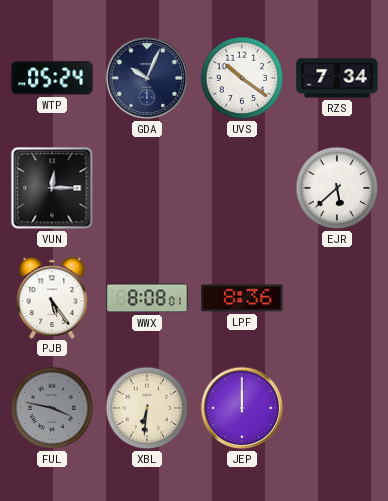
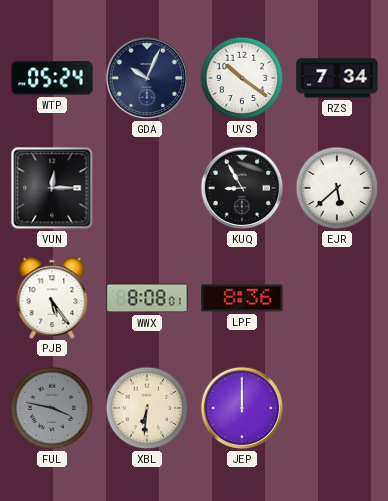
KUQ: none -> 8:55 (242, 188)
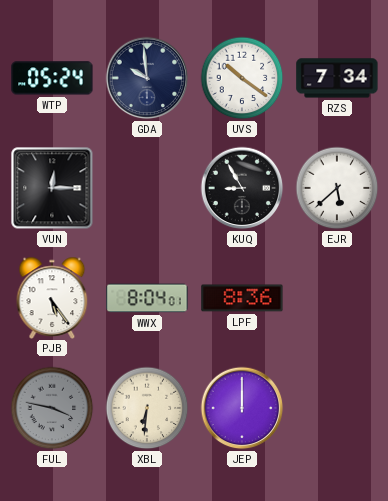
GDA: 10:04 -> 9:59 (147, 78)
WWX: 8:08 -> 8:04 (147, 298)
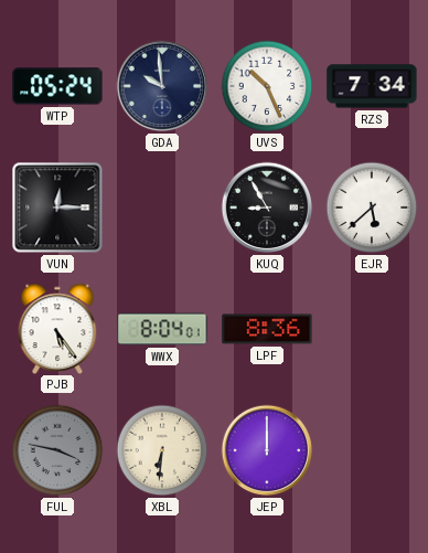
UVS: 10:21 -> 10:26 (267, 86)
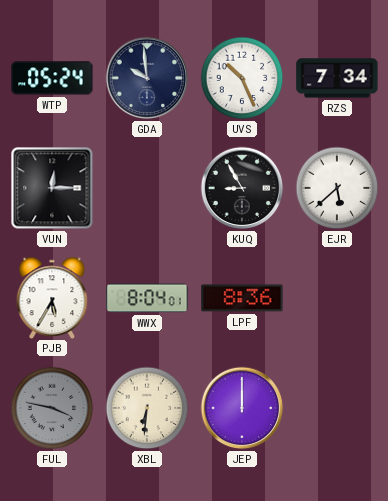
PJB: 5:24 -> 5:35 (52, 297)
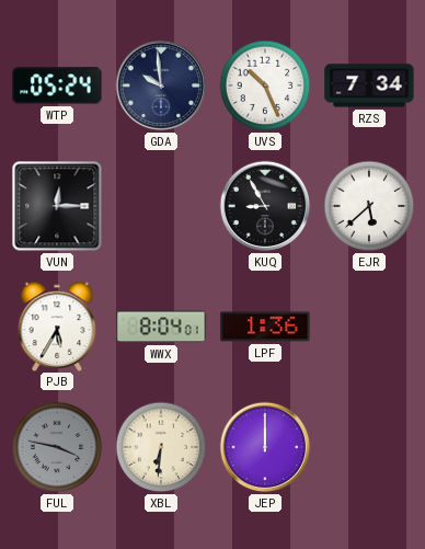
LPF: 8:36 -> 1:36 (265, 327)
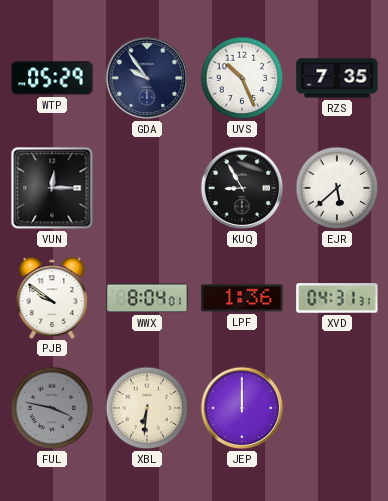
WTP: 05:24 -> 05:29 (52, 78)
GDA: 9:59 -> 9:54 (147, 78)
RZS: 7:34 -> 7:35 (337, 78)
PJB: 5:35 -> 9:51 (52, 297)
XVD: none -> 04:31 (337, 298)
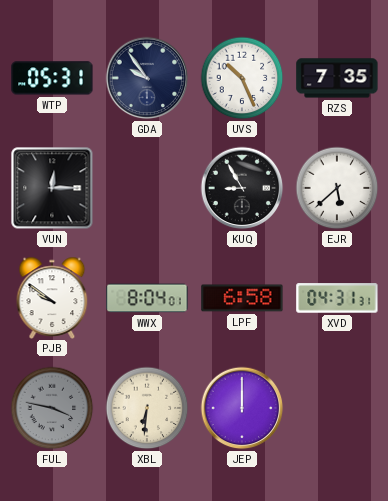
WTP: 05:29 -> 05:31 (52, 78)
LPF: 1:36 -> 6:58 (242, 298)
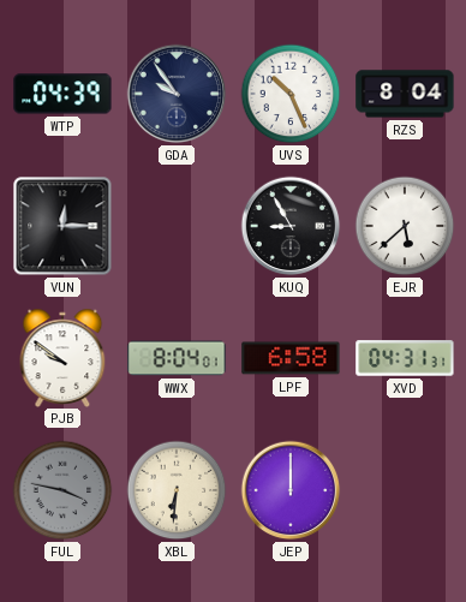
WTP: 05:31 -> 04:39 (62, 94)
RZS: 7:35 -> 8:04 (405, 94)
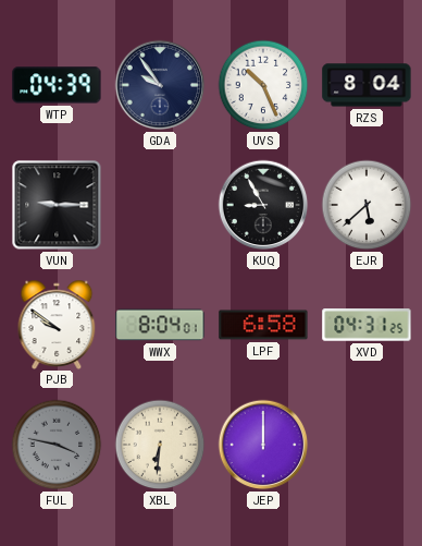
VUN: 12:15 -> 9:15 (57, 205)
XVD: 04:31:31 -> 04:31:25 (367, 325)
